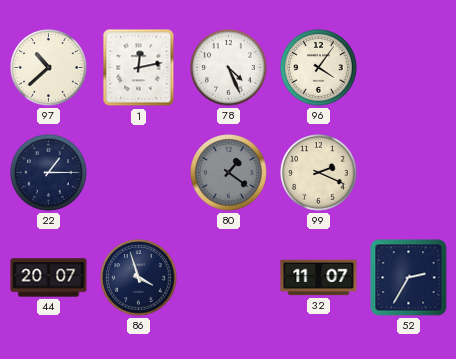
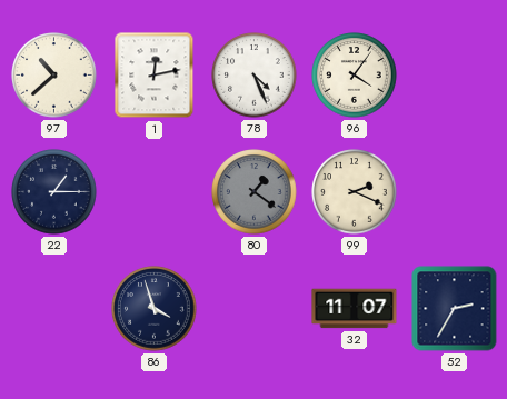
44: 20:07 -> none (49, 278)
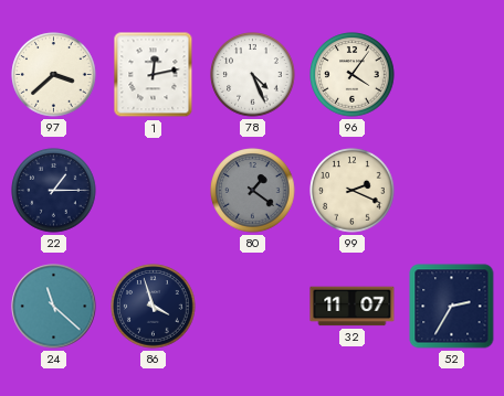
97: 10:38 -> 3:38 (54, 75)
24: none -> 11:22 (54, 307)
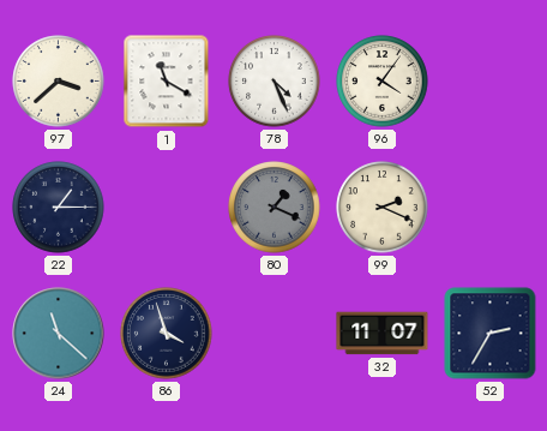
1: 12:13 -> 11:20 (167, 82)
80: 1:21 -> 1:19 (275, 208)
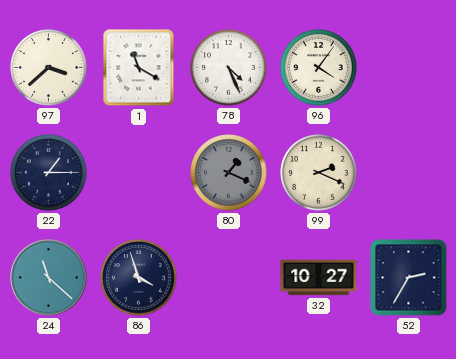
32: 11:07 -> 10:27 (319, 278)
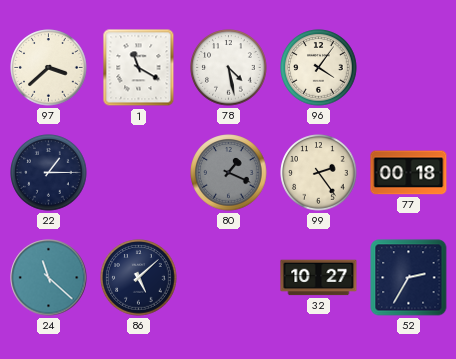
78: 4:26 -> 4:28 (229, 68)
99: 2:19 -> 2:24 (319, 173)
77: none -> 00:18 (409, 173)
86: 3:57 -> 5:08 (139, 278)
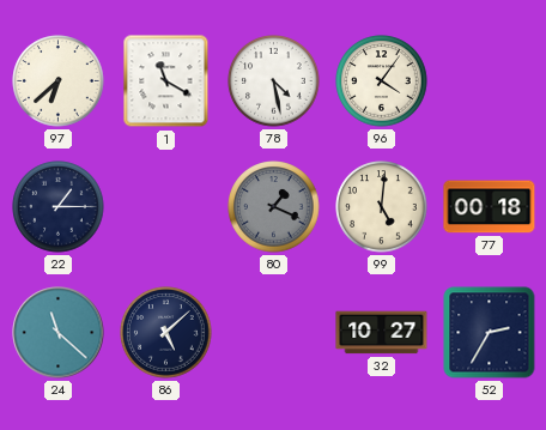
97: 3:38 -> 6:38 (59, 81)
99: 2:24 -> 5:01 (382, 207)
